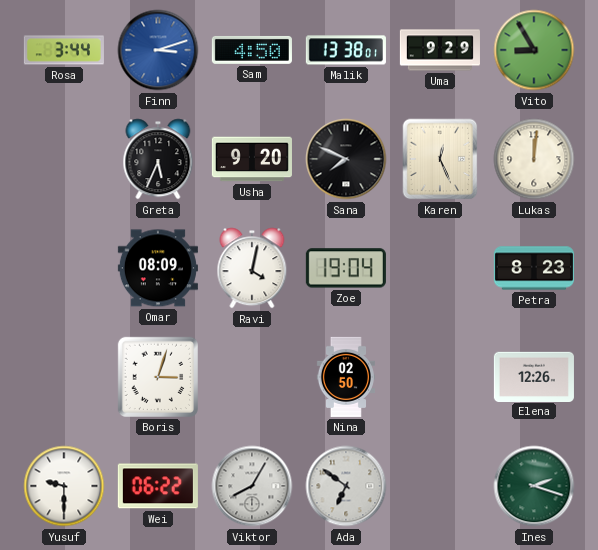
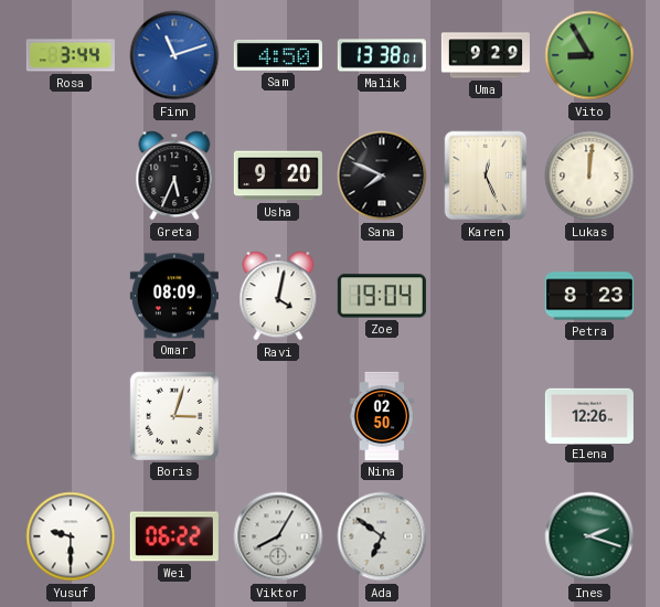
Finn: 3:12 -> 11:12 (174, 55)
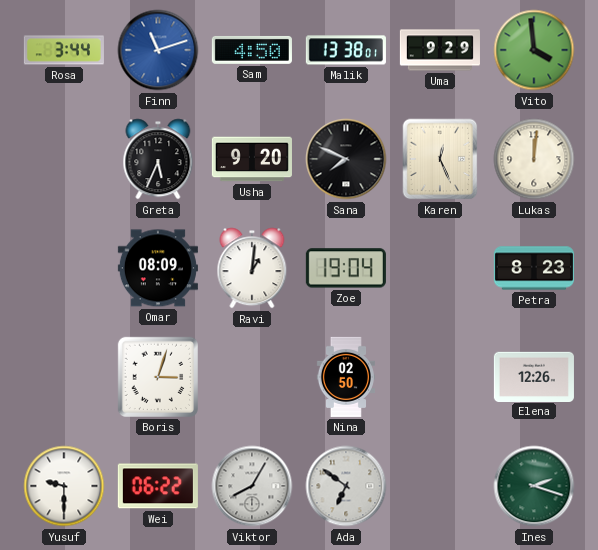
Vito: 8:55 -> 3:59 (534, 50)
Ravi: 4:02 -> 1:01 (252, 268)
